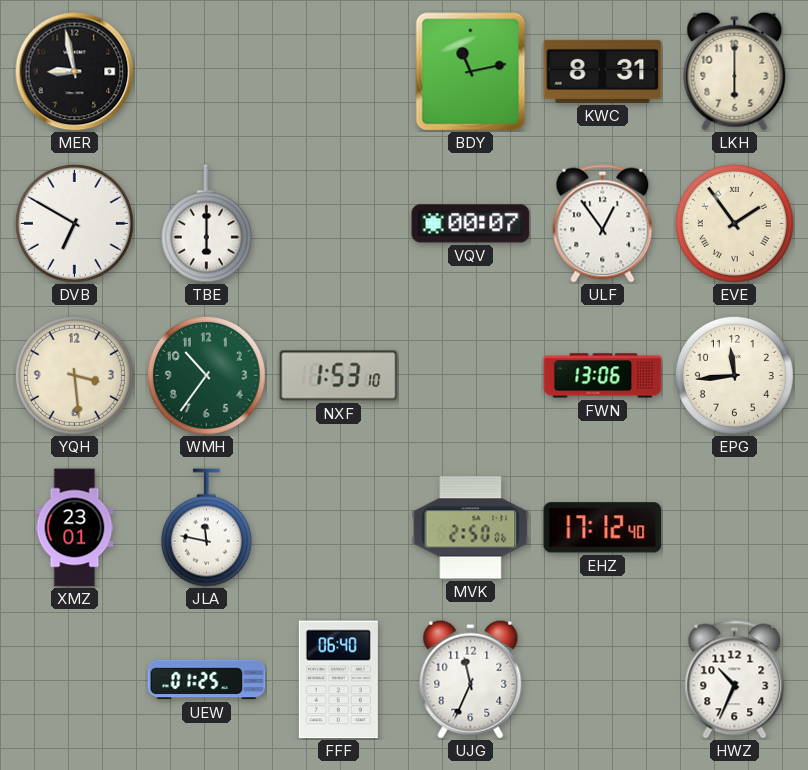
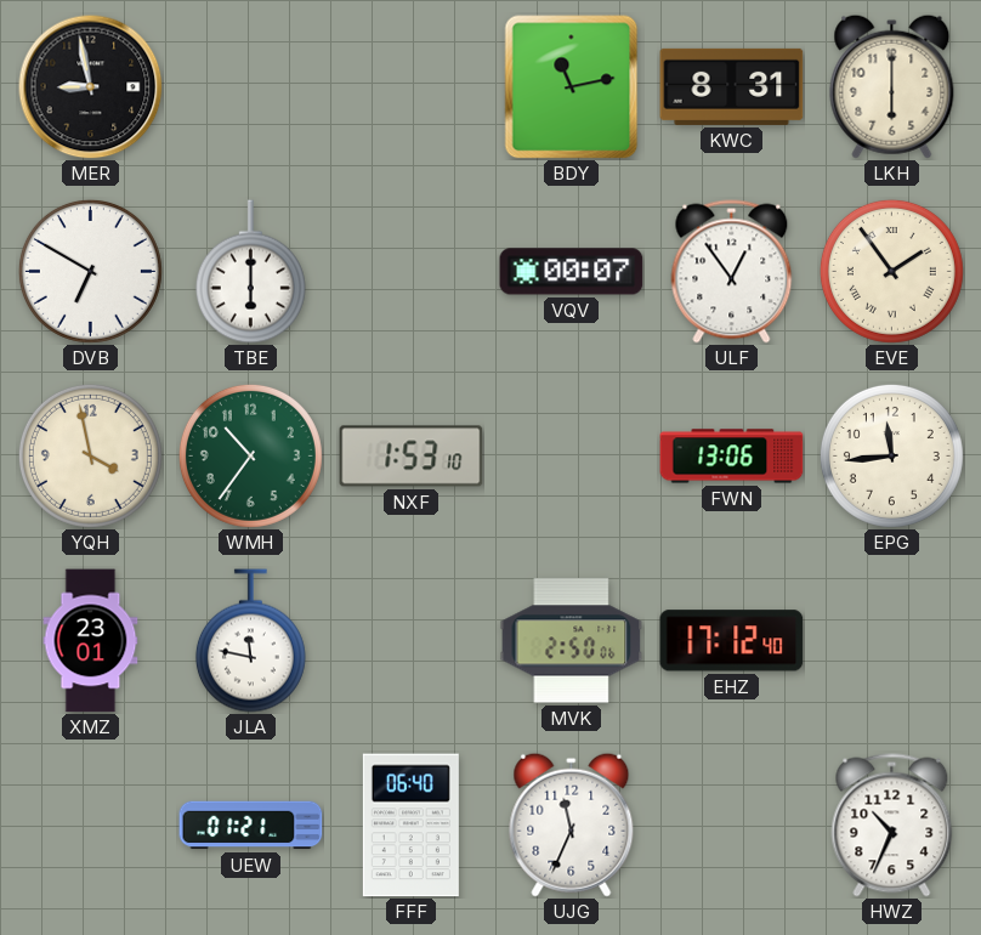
YQH: 3:29 -> 3:58 (90, 455)
UEW: 01:25 -> 01:21 (251, 826)
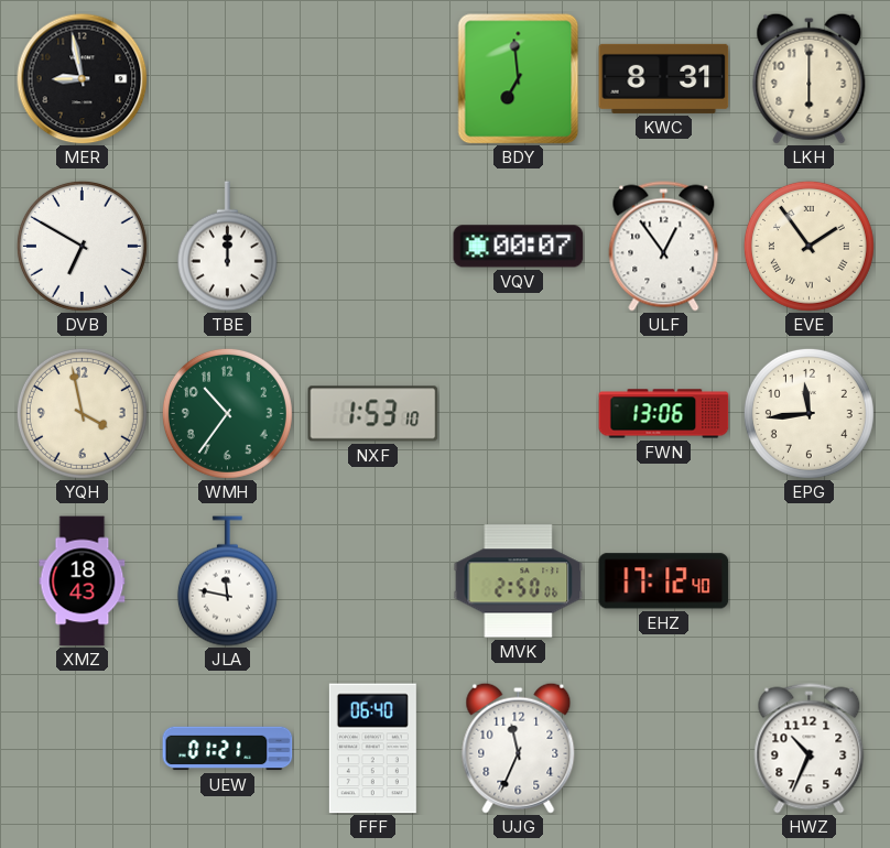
BDY: 11:13 -> 6:59 (519, 79)
TBE: 6:00 -> 12:00 (227, 247)
XMZ: 23:01 -> 18:43 (83, 581)
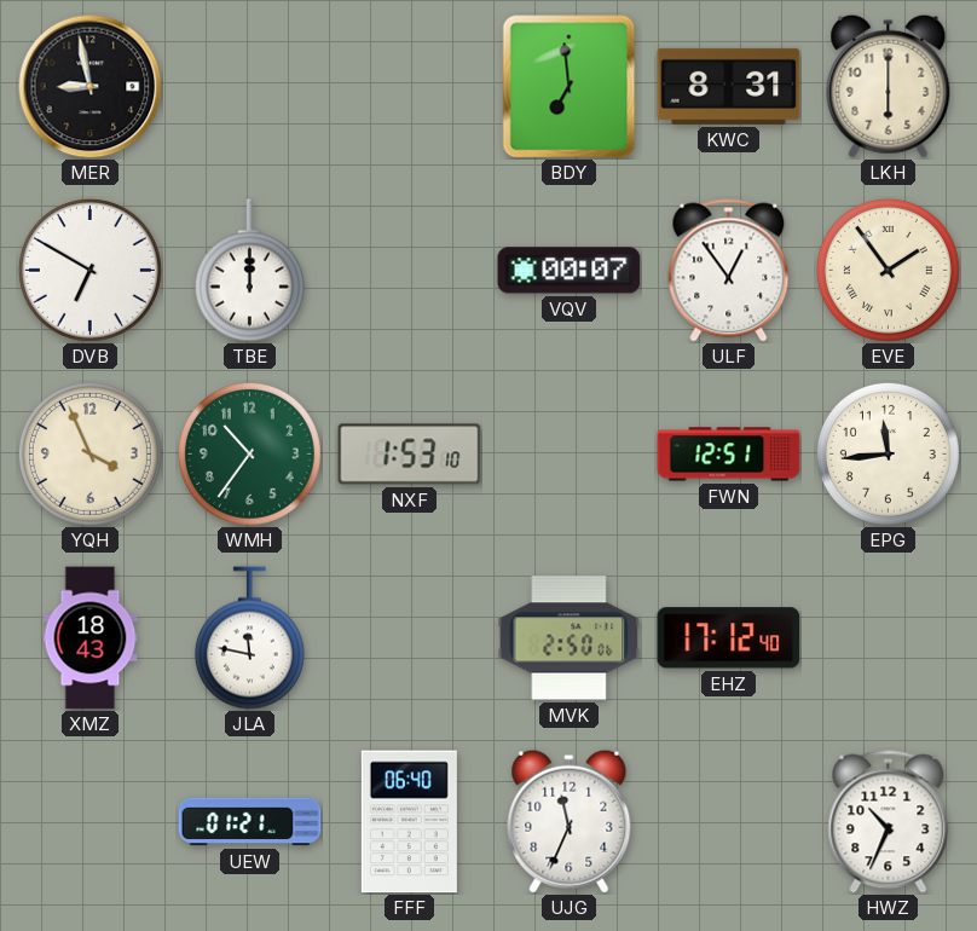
YQH: 3:58 -> 3:56 (89, 453)
FWN: 13:06 -> 12:51 (729, 455)
